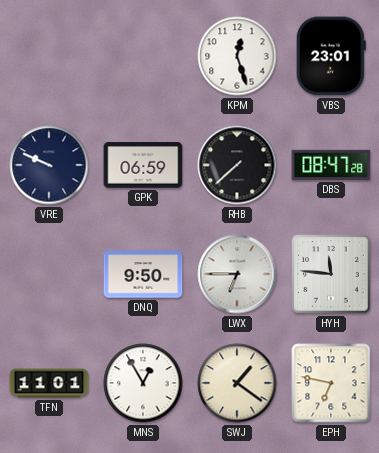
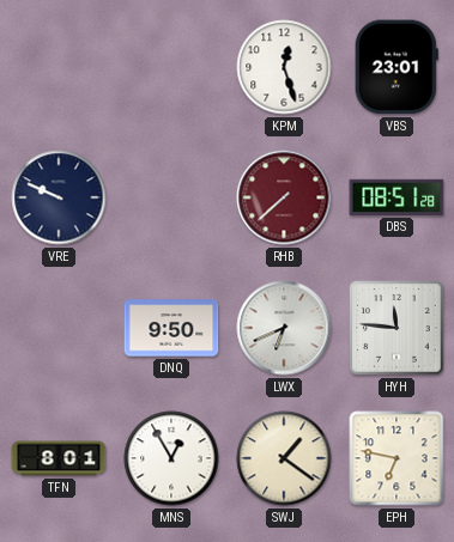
GPK: 06:59 -> none (143, 165)
RHB dial: black -> burgundy (284, 197)
DBS: 08:47 -> 08:51 (397, 197)
LWX: 6:45 -> 6:41 (284, 328)
TFN: 11:01 -> 8:01 (59, 458)
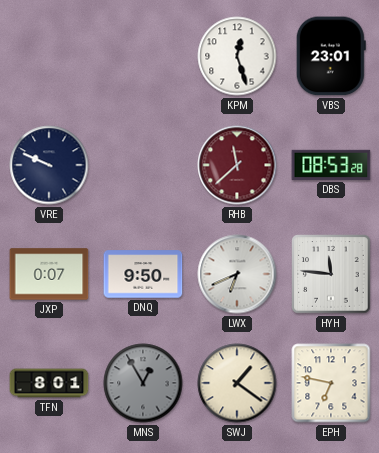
RHB: 7:38 -> 11:38 (237, 165)
DBS: 08:51 -> 08:53 (331, 165)
JXP: none -> 0:07 (49, 274)
MNS dial: white -> grey (143, 383)
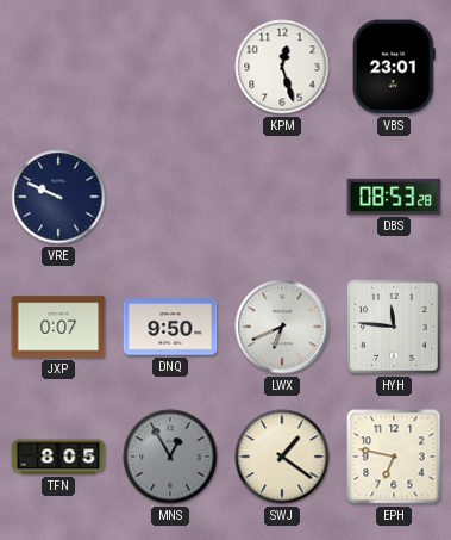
RHB: 11:38 -> none (237, 165)
TFN: 8:01 -> 8:05 (58, 457)
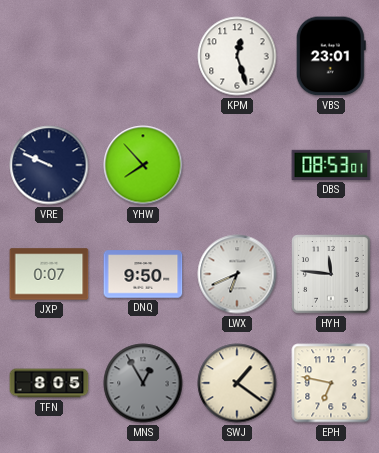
YHW: none -> 7:53 (143, 165)
DBS: 08:53:28 -> 08:53:01 (331, 165)
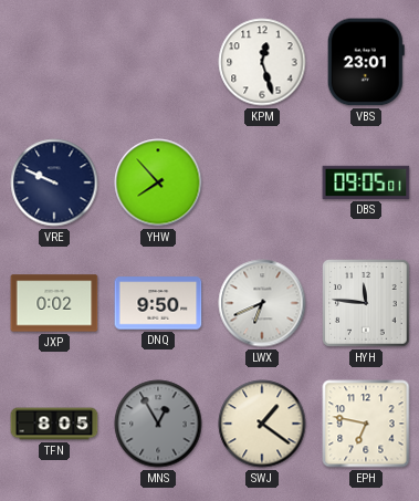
DBS: 08:53 -> 09:05 (366, 182)
JXP: 0:07 -> 0:02 (54, 303)
